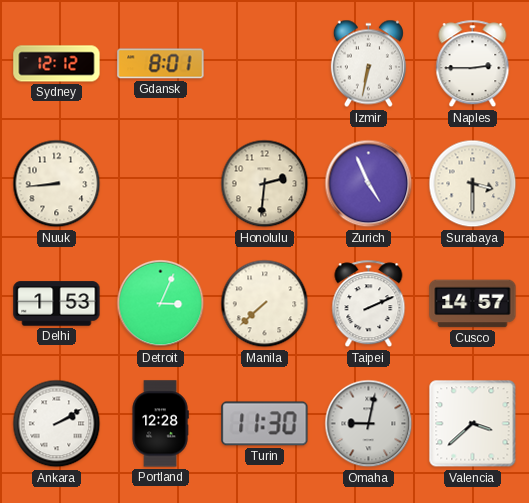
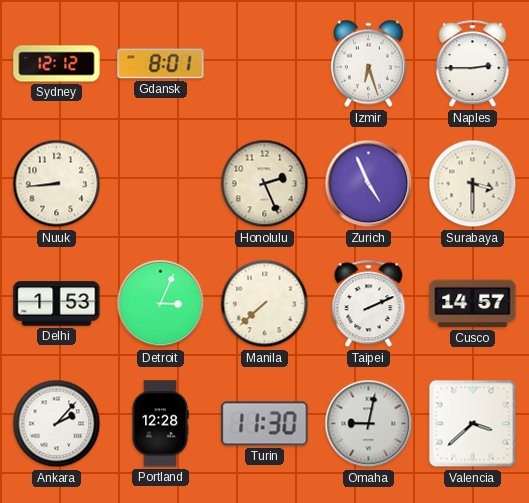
Izmir: 6:32 -> 6:27 (368, 64)
Honolulu: 2:31 -> 2:26 (265, 184)
Ankara: 2:10 -> 2:07 (57, 424)
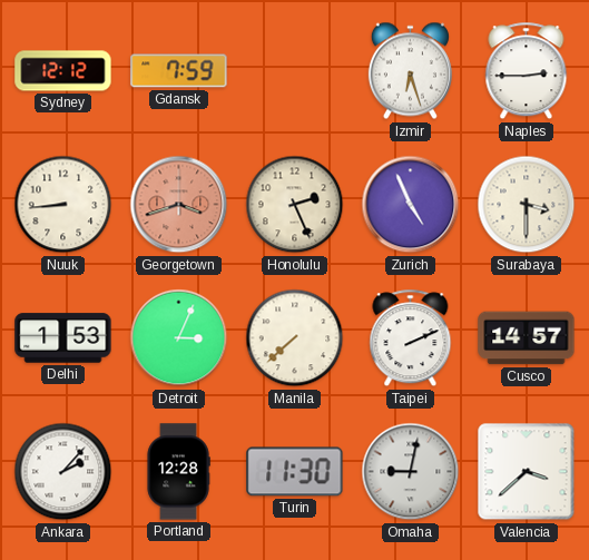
Gdansk: 8:01 -> 7:59 (179, 71)
Georgetown: none -> 3:42 (179, 205)
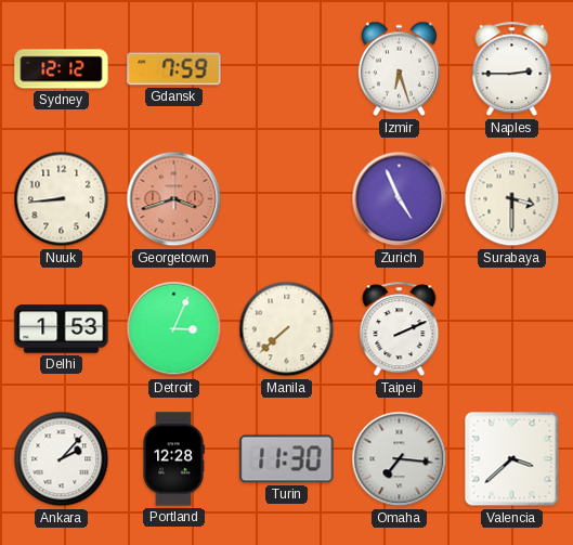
Honolulu: 2:26 -> none (295, 205)
Cusco: 14:57 -> none (527, 338)
Omaha: 9:02 -> 7:16 (400, 459)
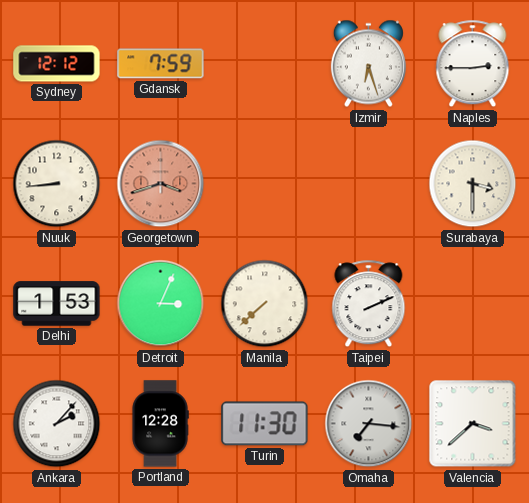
Zurich: 4:56 -> none (400, 199)
